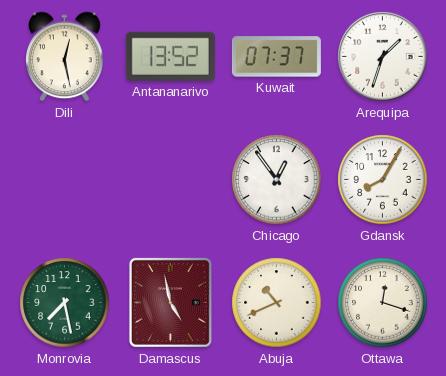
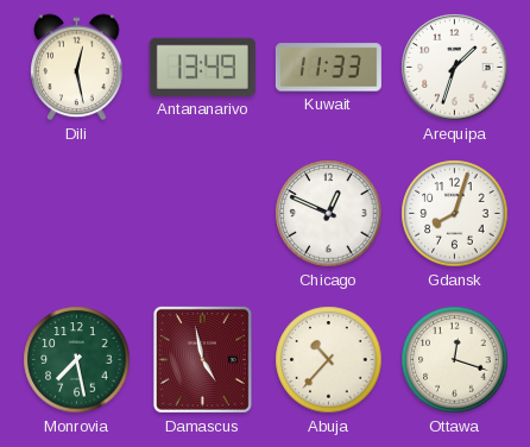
Antananarivo: 13:52 -> 13:49 (202, 67)
Kuwait: 07:37 -> 11:33 (328, 68)
Chicago: 12:54 -> 12:49 (329, 214)
Gdansk: 8:05 -> 8:03 (455, 214)
Abuja: 10:41 -> 10:37 (329, 360)
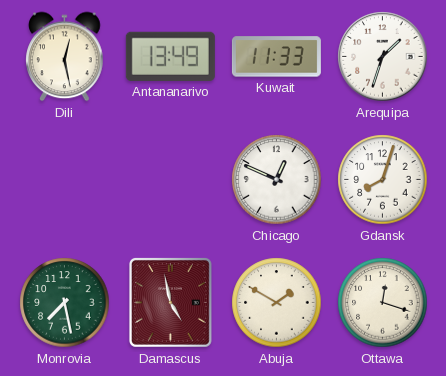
Abuja: 10:37 -> 1:50 (277, 303)
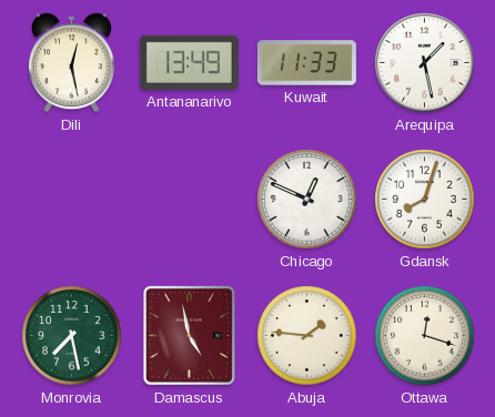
Arequipa: 1:33 -> 1:28 (425, 63)
Abuja: 1:50 -> 1:46 (307, 336)
